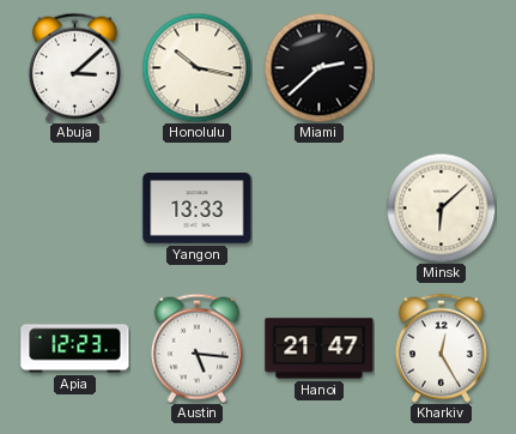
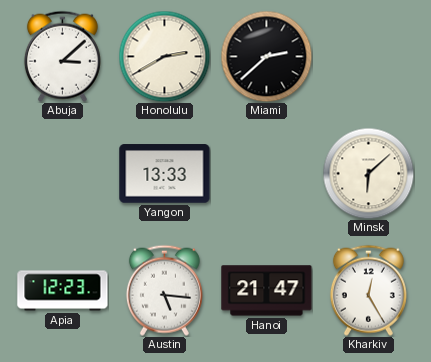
Honolulu: 10:17 -> 2:40 (164, 56)
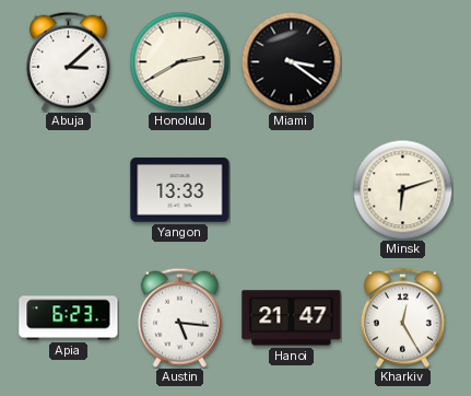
Miami: 2:38 -> 3:21 (291, 61)
Minsk: 6:08 -> 6:12 (402, 189)
Apia: 12:23 -> 6:23 (69, 318)
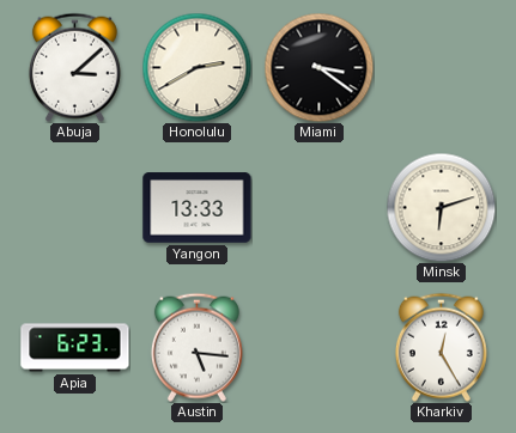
Hanoi: 21:47 -> none (292, 318)
